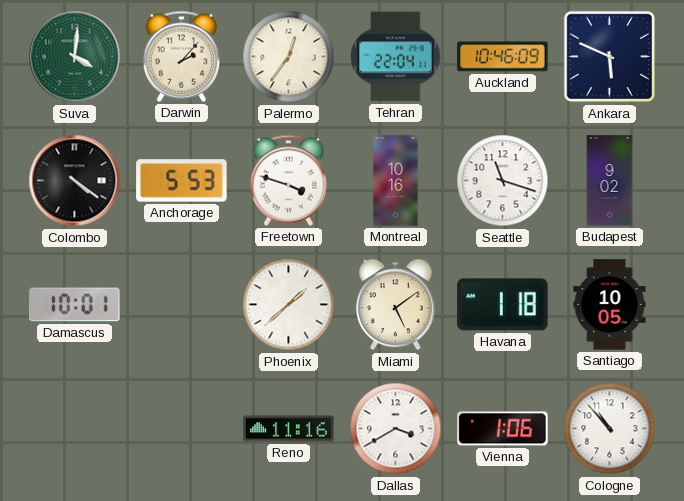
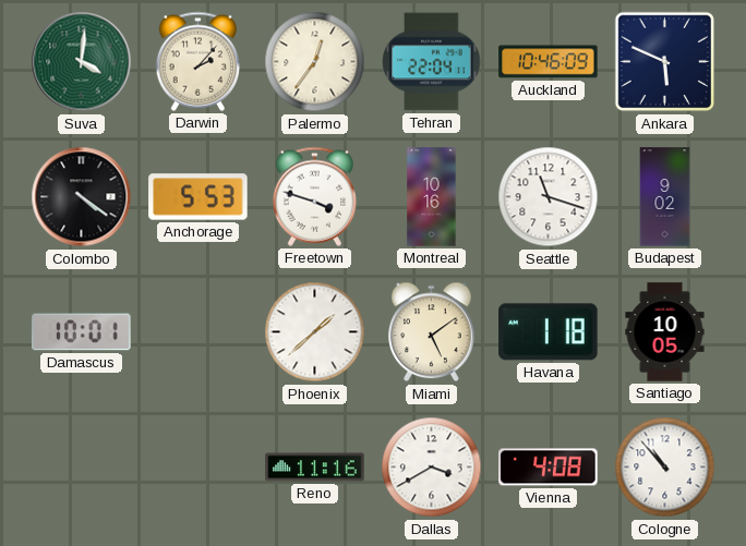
Vienna: 1:06 -> 4:08 (549, 468)
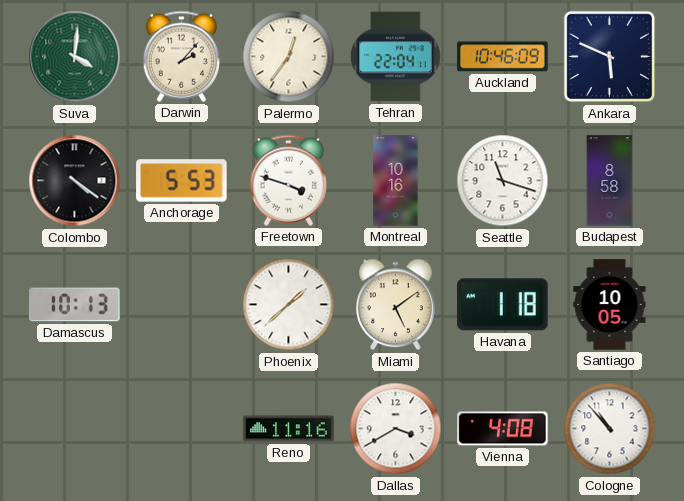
Budapest: 9:02 -> 8:58 (610, 181)
Damascus: 10:01 -> 10:13 (75, 305)
